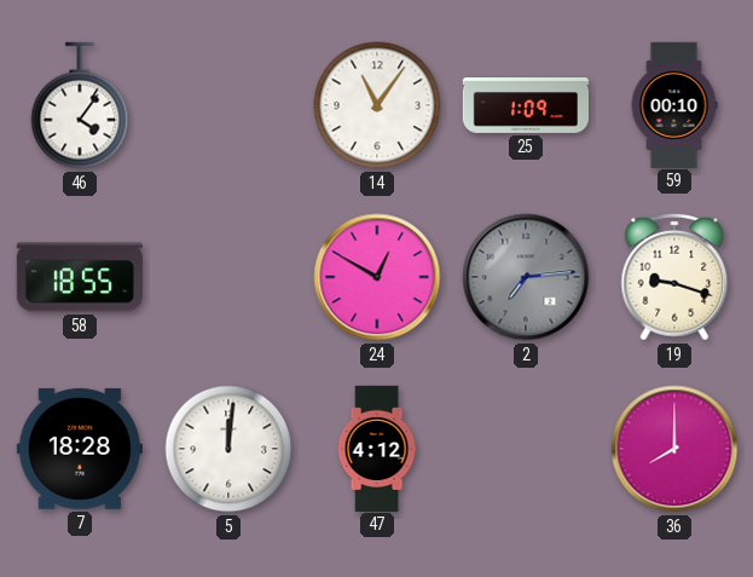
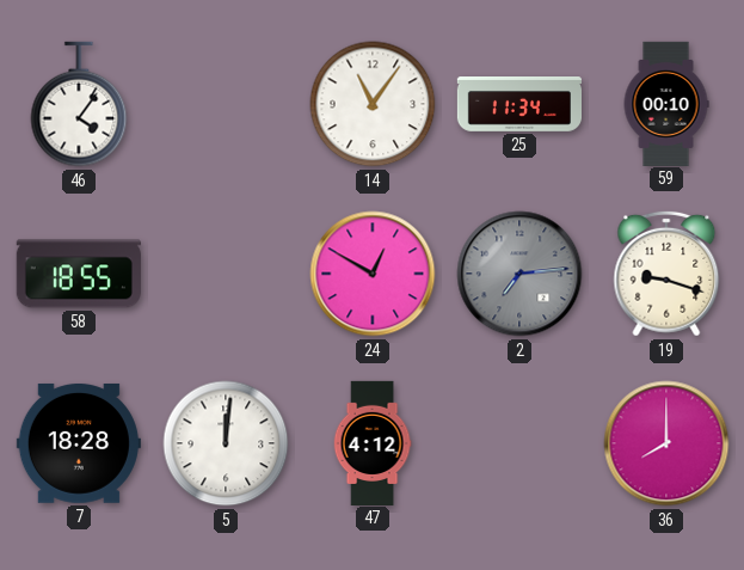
25: 1:09 -> 11:34 (518, 105)
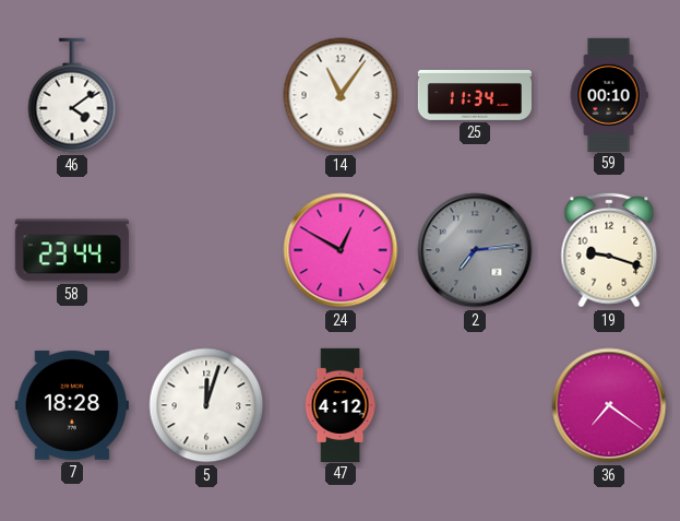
46: 4:06 -> 4:09 (72, 95)
58: 18:55 -> 23:44 (72, 250)
5: 12:01 -> 12:03 (206, 405)
36: 8:00 -> 7:21 (609, 405)
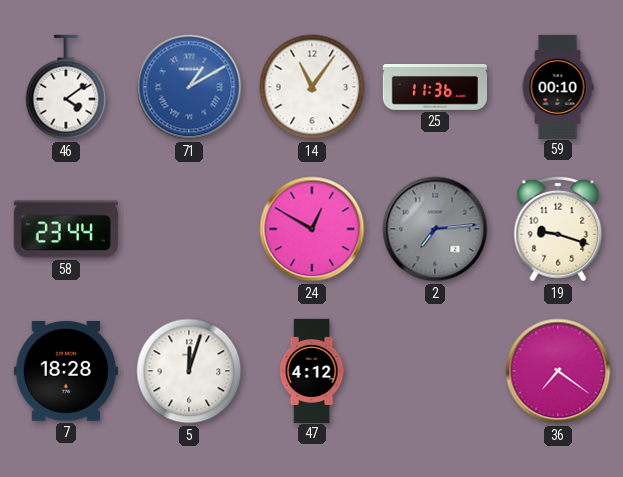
71: none -> 1:10 (189, 87)
25: 11:34 -> 11:36 (434, 88)
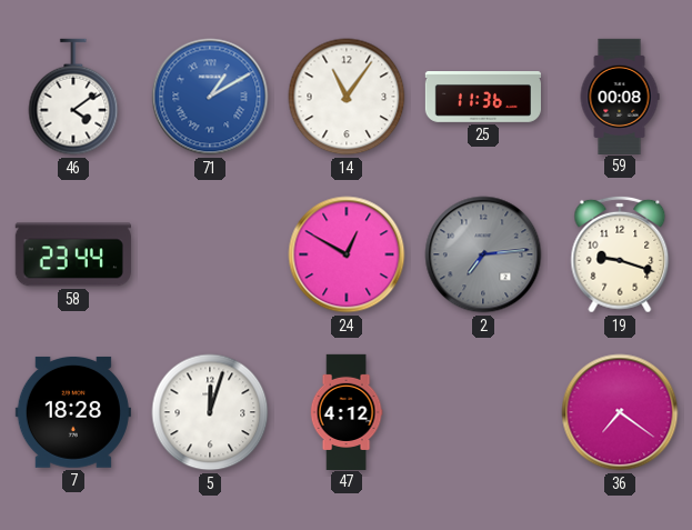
59: 00:10 -> 00:08 (620, 96)
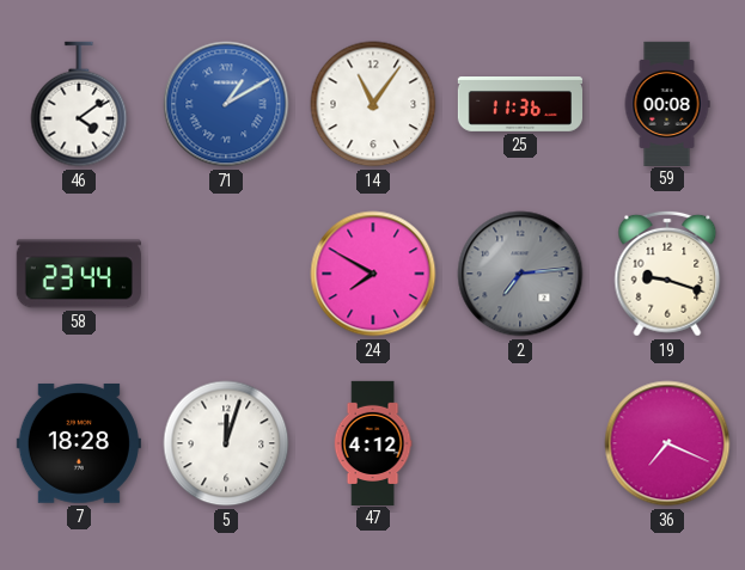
24: 12:50 -> 7:50 (373, 274)
36: 7:21 -> 7:19 (667, 443)
